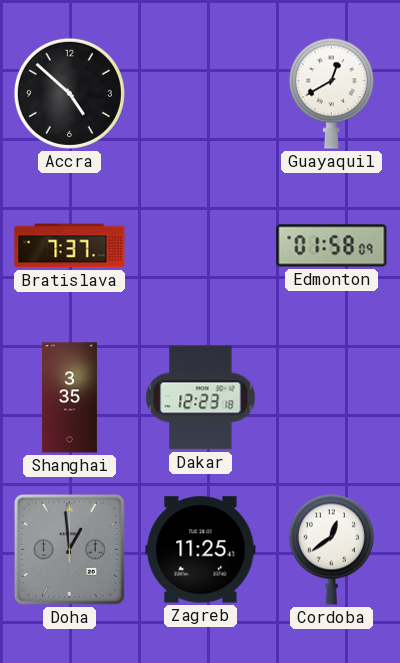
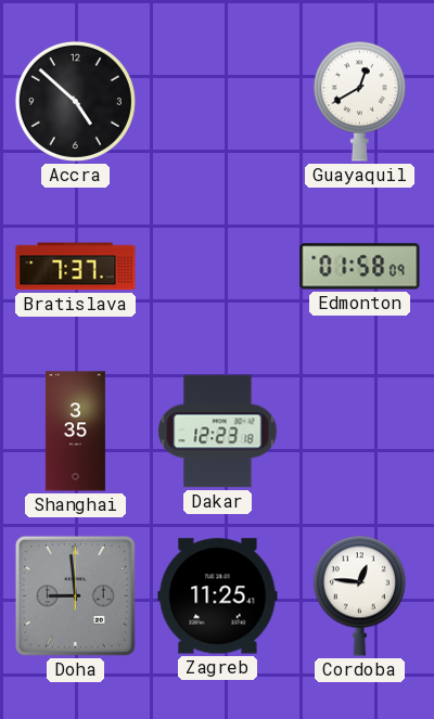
Doha: 12:59 -> 8:59 (75, 595)
Cordoba: 12:39 -> 12:46 (359, 595)
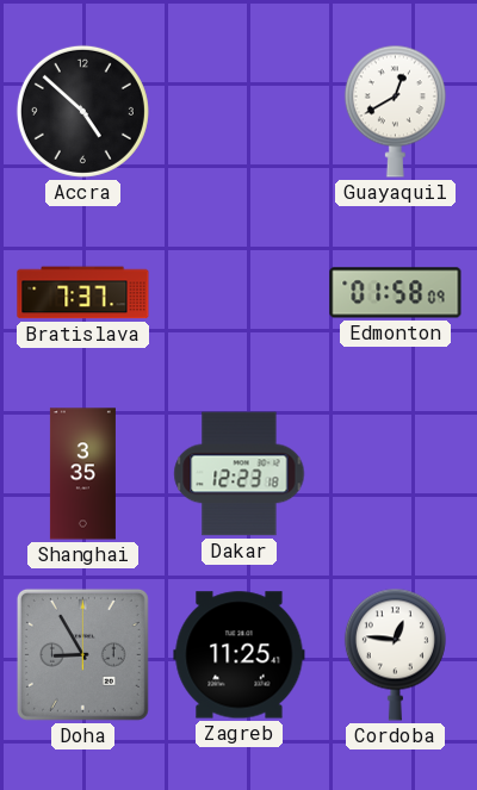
Doha: 8:59 -> 8:55 (82, 654)
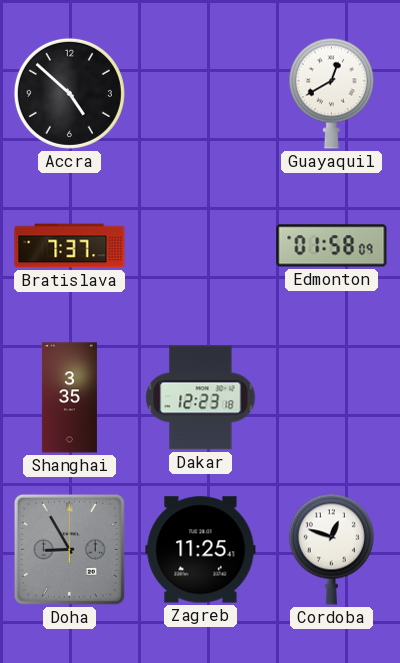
Cordoba: 12:46 -> 12:48 (331, 549)
